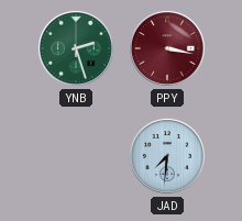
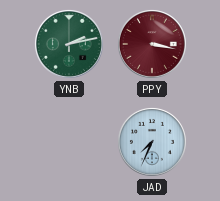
YNB: 2:27 -> 2:13 (69, 44)
JAD: 7:31 -> 7:34 (152, 142)
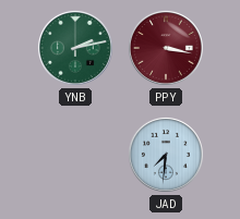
JAD: 7:34 -> 7:31 (166, 155)
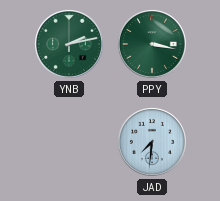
PPY dial: burgundy -> green (152, 44)
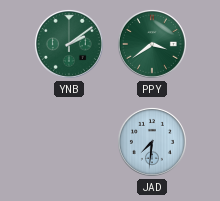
YNB: 2:13 -> 2:09 (69, 44)
PPY: 3:17 -> 3:39 (152, 44)
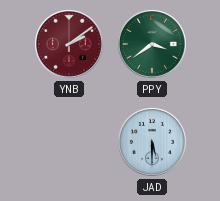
YNB dial: green -> burgundy (69, 44)
JAD: 7:31 -> 5:30 (152, 142)
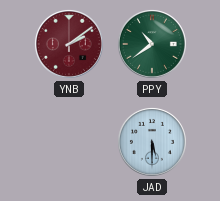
PPY: 3:39 -> 10:39 (152, 44)
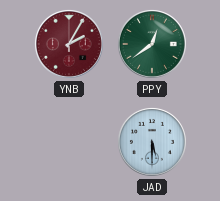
YNB: 2:09 -> 2:05 (69, 44)
PPY: 10:39 -> 12:39 (152, 44)
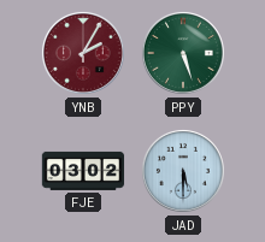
PPY: 12:39 -> 5:27 (183, 53)
FJE: none -> 03:02 (83, 171)
